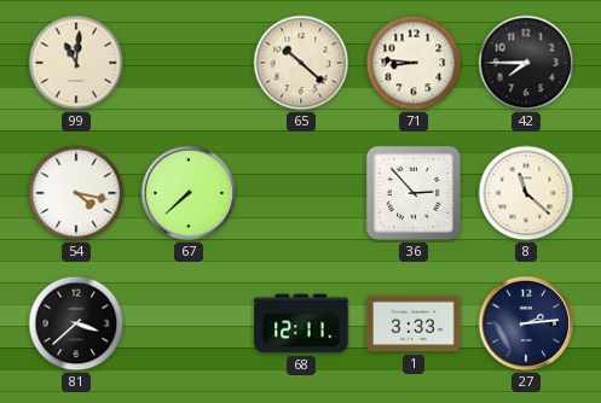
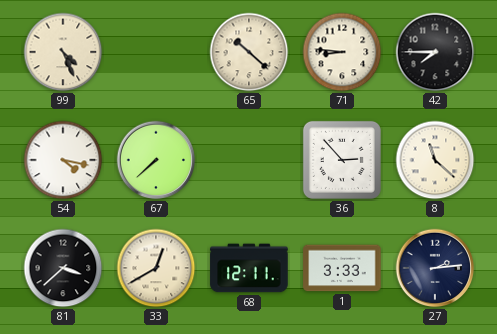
99: 11:01 -> 4:26 (63, 52)
33: none -> 12:40 (156, 268)
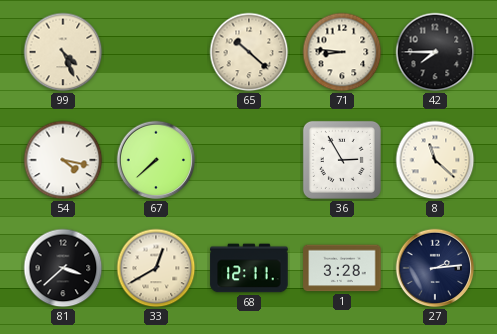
36: 2:53 -> 2:55 (342, 160)
1: 3:33 -> 3:28 (342, 268)
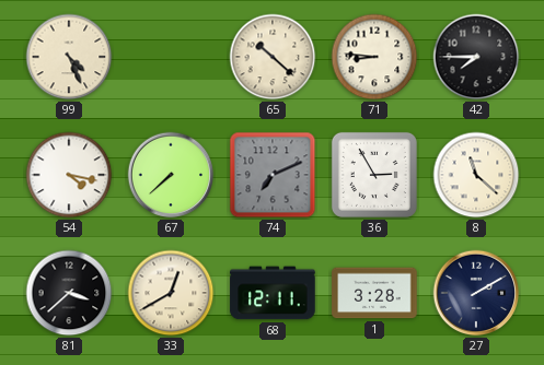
74: none -> 7:11 (273, 175)
27: 2:14 -> 2:10 (476, 293)
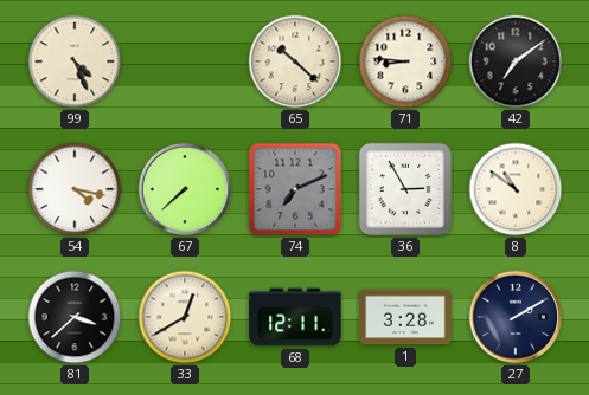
42: 7:45 -> 7:09 (516, 61)
8: 11:22 -> 10:51 (516, 189)
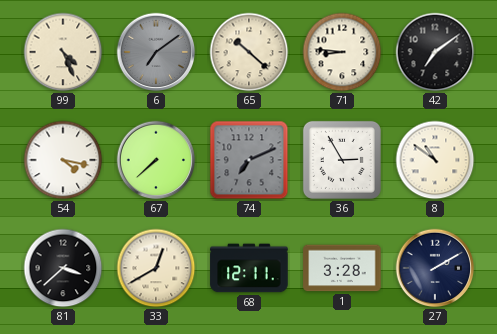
6: none -> 7:09 (156, 52)
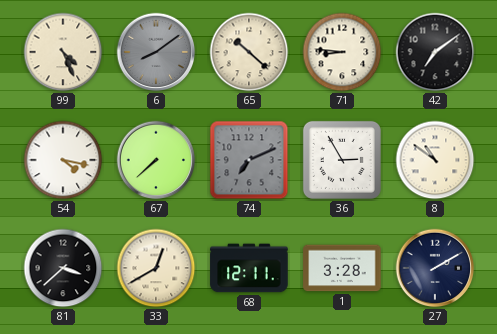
6: 7:09 -> 8:09 (156, 52)
